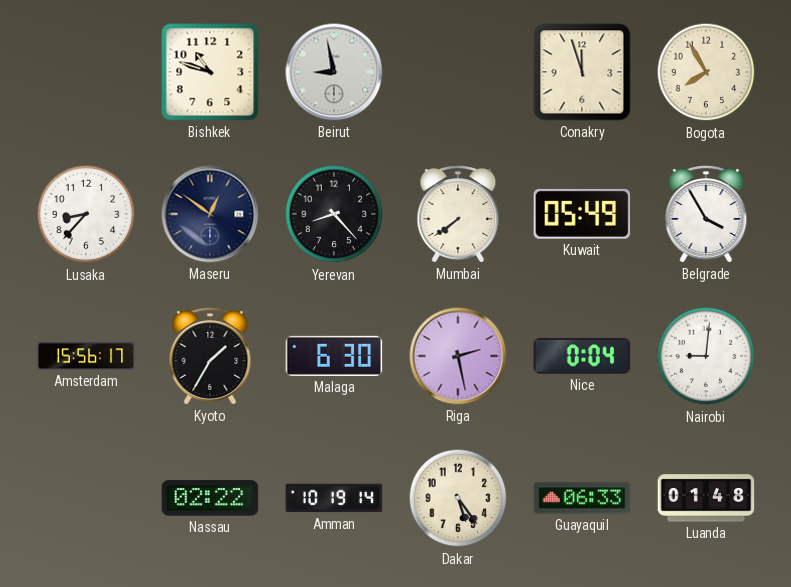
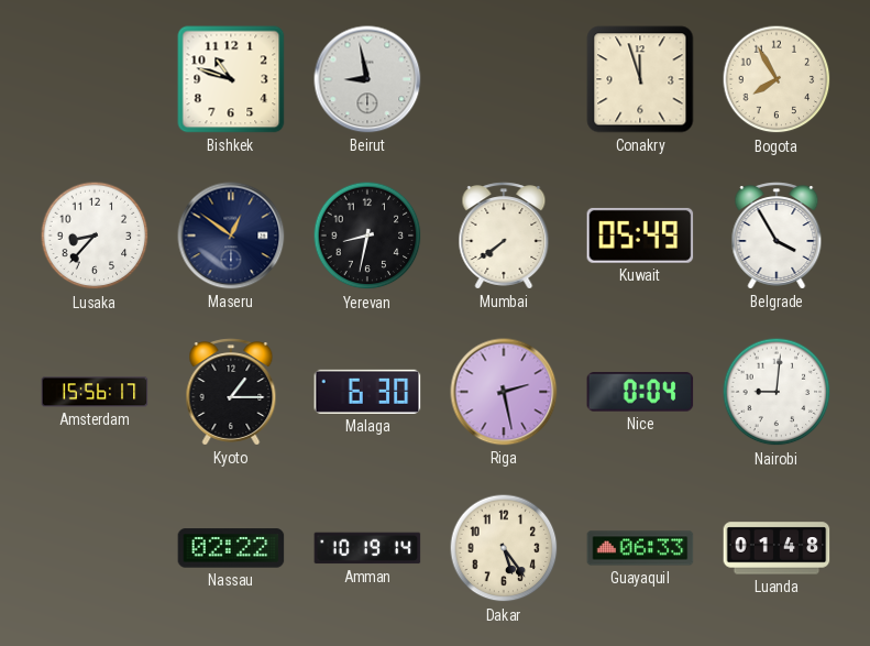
Yerevan: 8:23 -> 8:32 (367, 236)
Kyoto: 1:35 -> 1:15 (231, 392)
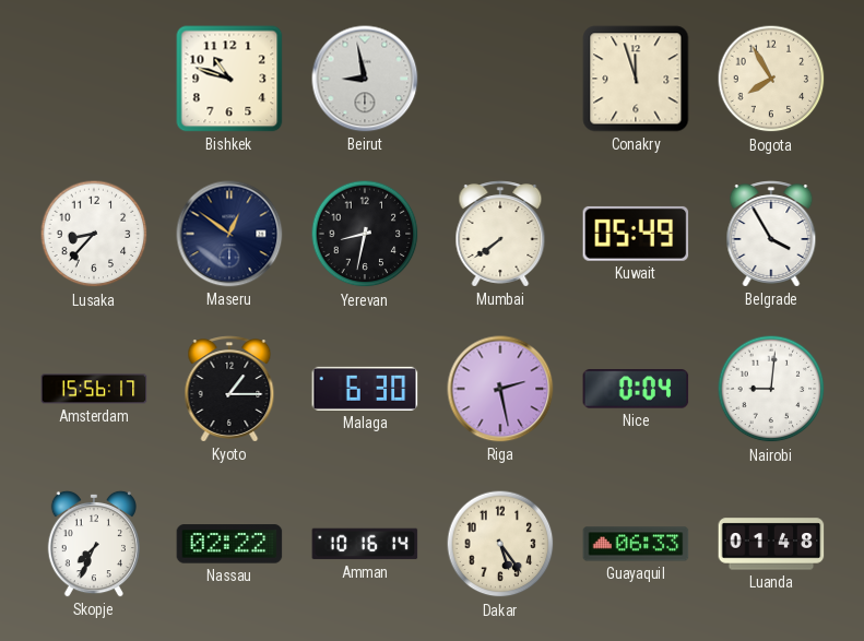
Skopje: none -> 7:34 (94, 544)
Amman: 10:19 -> 10:16 (365, 544)
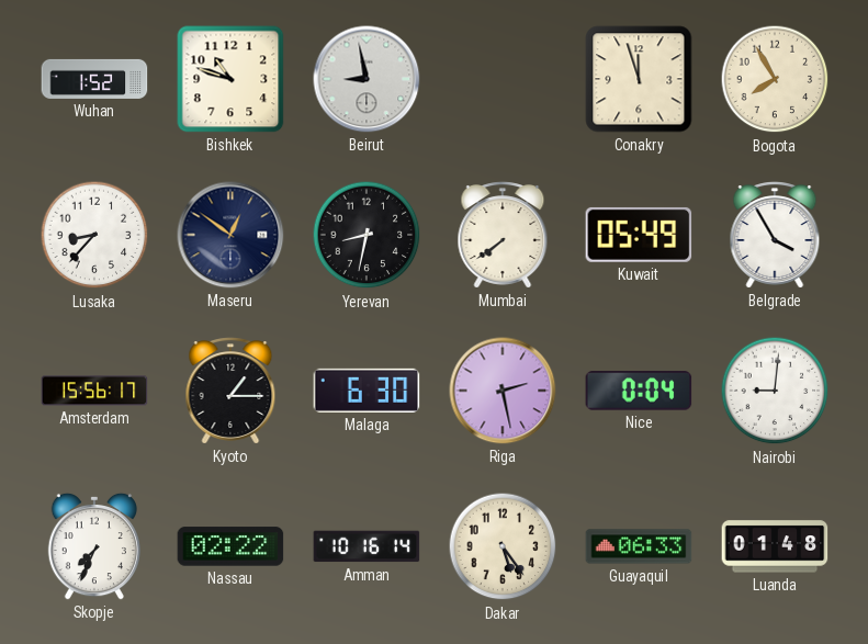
Wuhan: none -> 1:52 (94, 79)
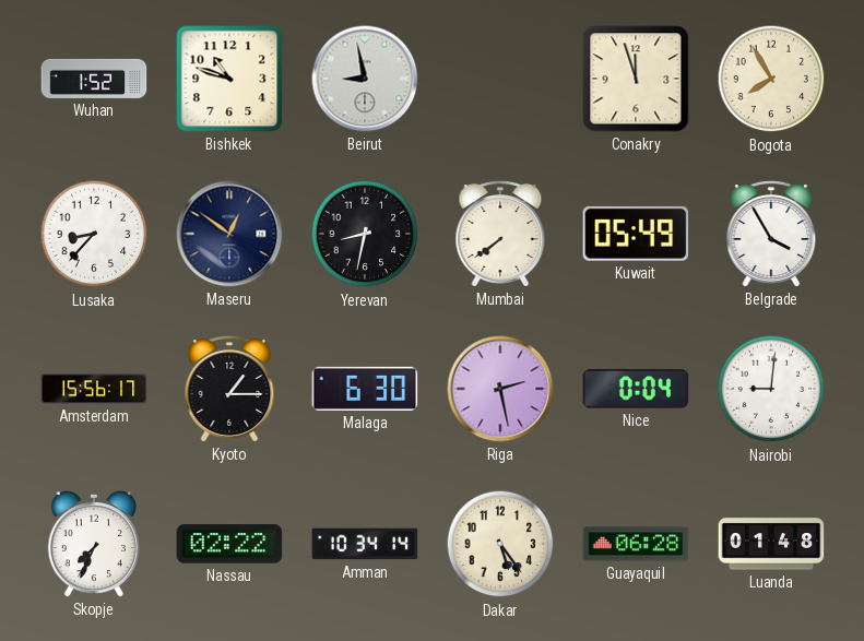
Amman: 10:16 -> 10:34 (365, 544)
Guayaquil: 06:33 -> 06:28 (636, 544)
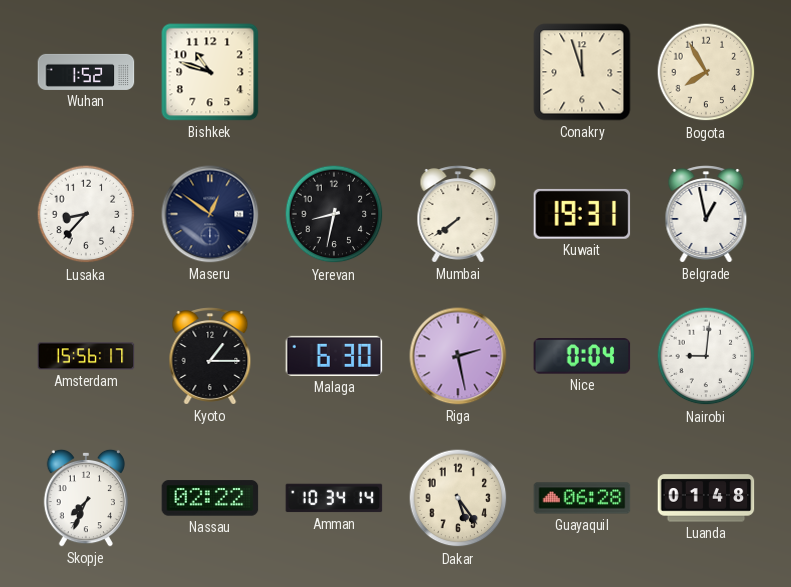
Beirut: 8:58 -> none (365, 79)
Kuwait: 05:49 -> 19:31 (582, 214)
Belgrade: 3:55 -> 12:58 (706, 214)
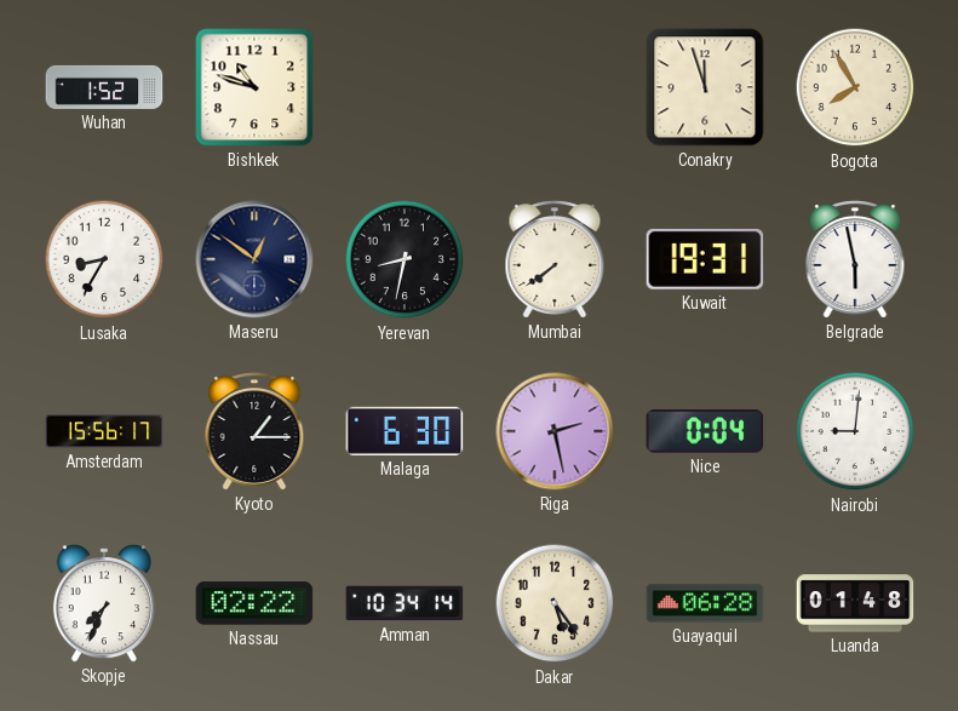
Lusaka: 8:37 -> 8:35 (104, 259)
Belgrade: 12:58 -> 5:58 (855, 259)
